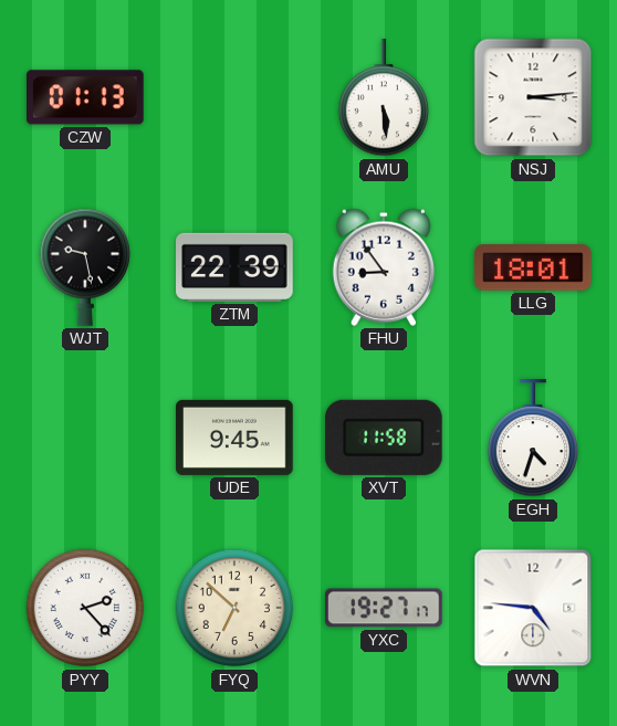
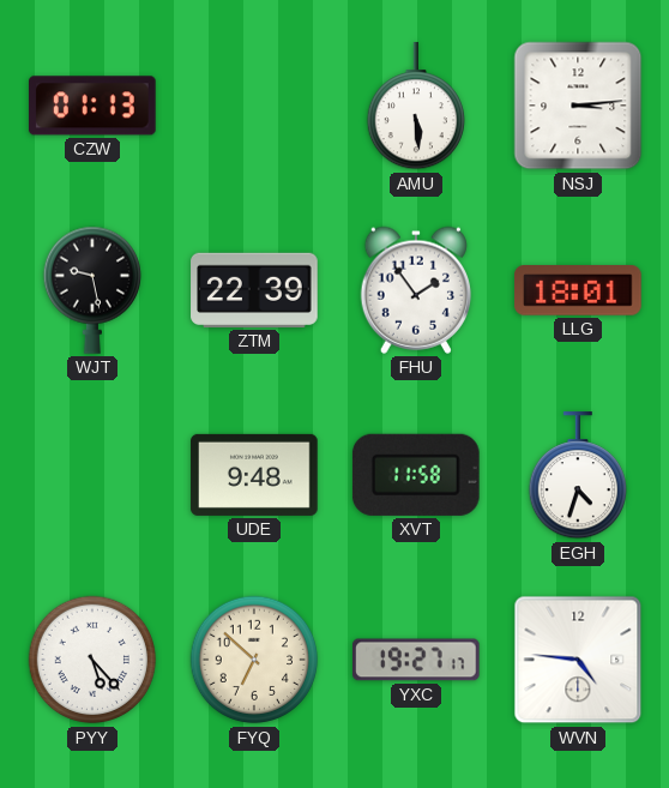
FHU: 8:54 -> 1:54 (415, 290)
UDE: 9:45 -> 9:48 (254, 475)
PYY: 2:23 -> 5:23 (92, 660)
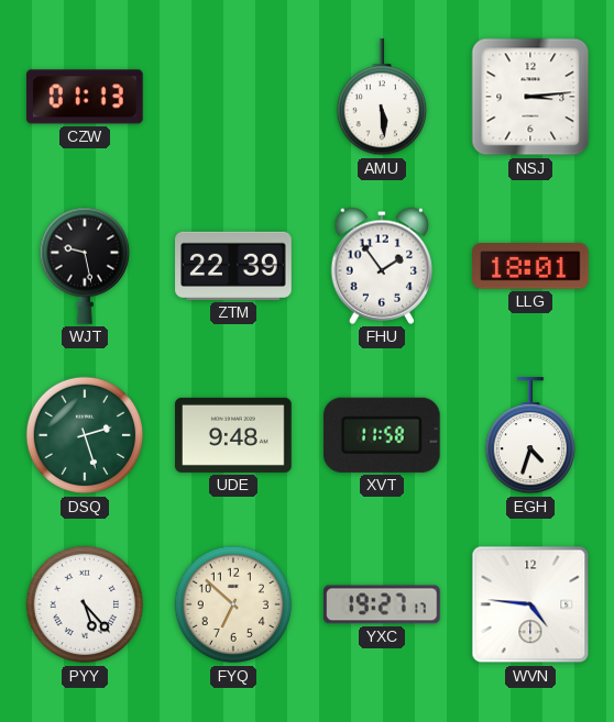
DSQ: none -> 2:27 (85, 435)
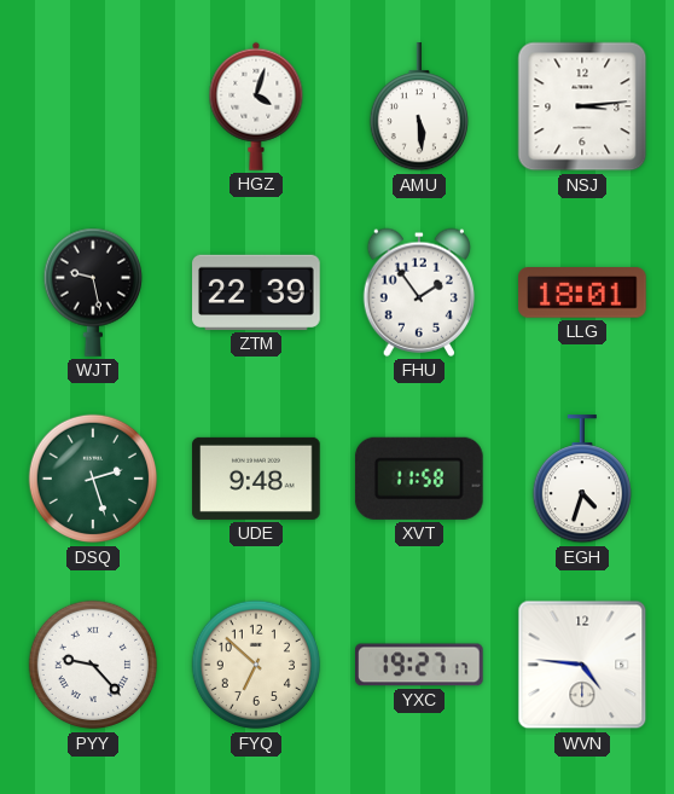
CZW: 01:13 -> none (86, 97)
HGZ: none -> 4:03 (256, 106)
PYY: 5:23 -> 9:23 (93, 665)
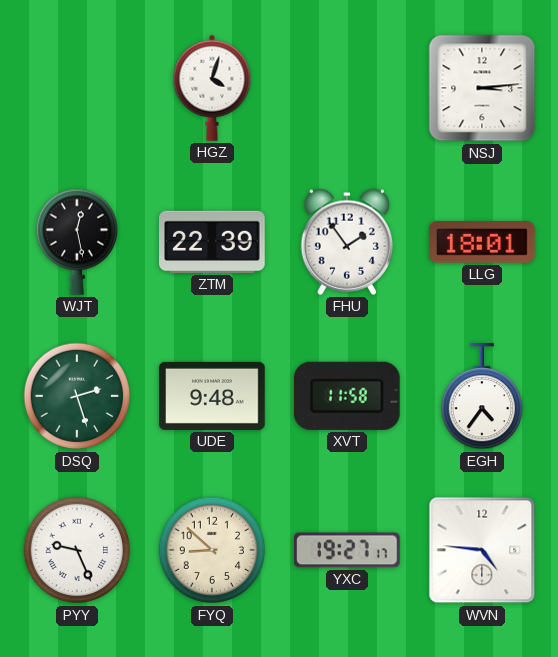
AMU: 5:29 -> none (418, 108)
WJT: 9:28 -> 12:28 (76, 242)
EGH: 4:33 -> 4:36 (481, 397)
PYY: 9:23 -> 9:26 (77, 550)
FYQ: 6:52 -> 8:52 (212, 550)
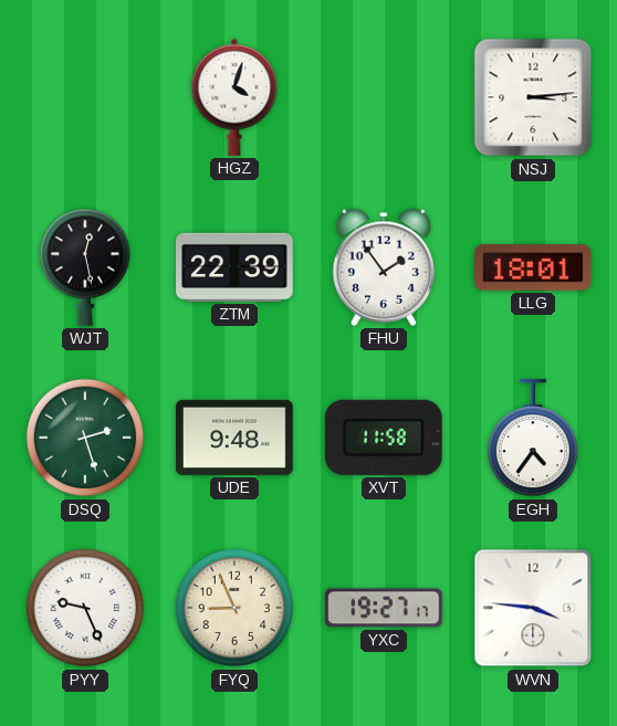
FYQ: 8:52 -> 8:56 (234, 608)
WVN: 4:46 -> 3:46 (533, 608)
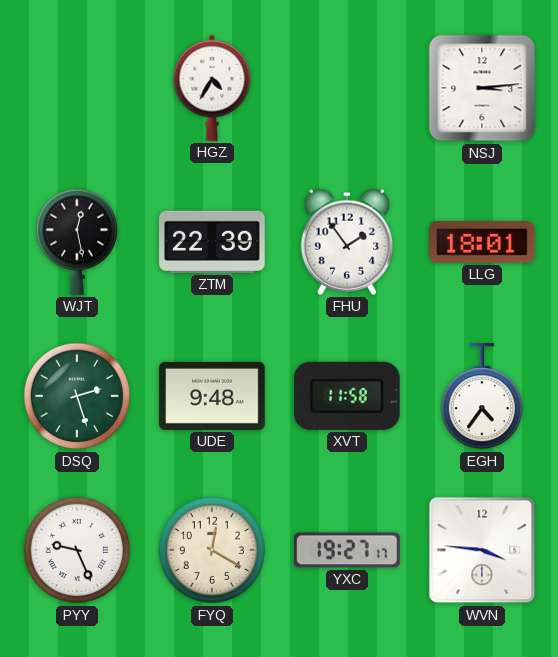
HGZ: 4:03 -> 4:35 (212, 88)
FYQ: 8:56 -> 12:20 (212, 550)
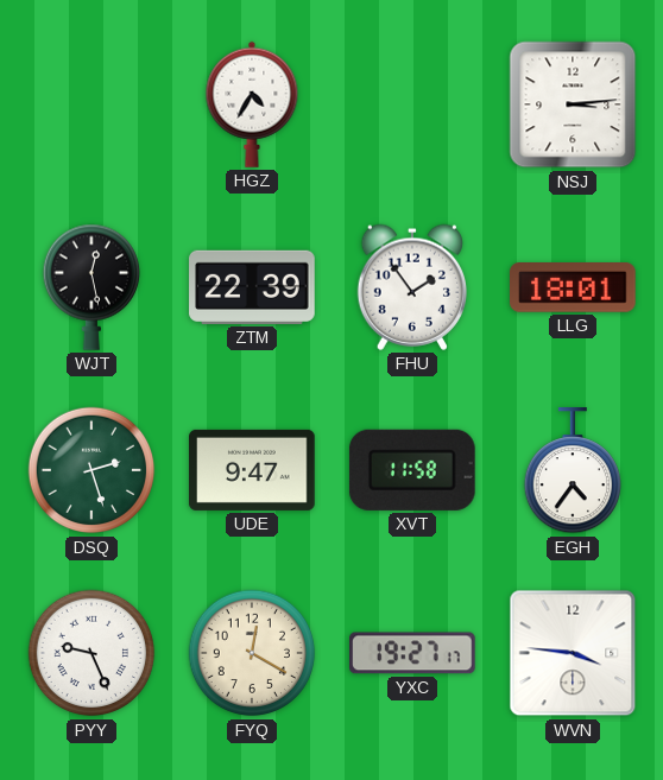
UDE: 9:48 -> 9:47 (252, 470)
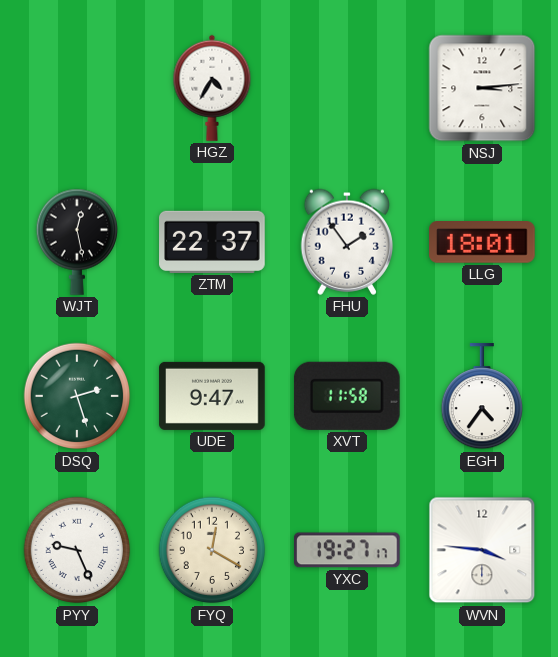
ZTM: 22:39 -> 22:37 (212, 242)
